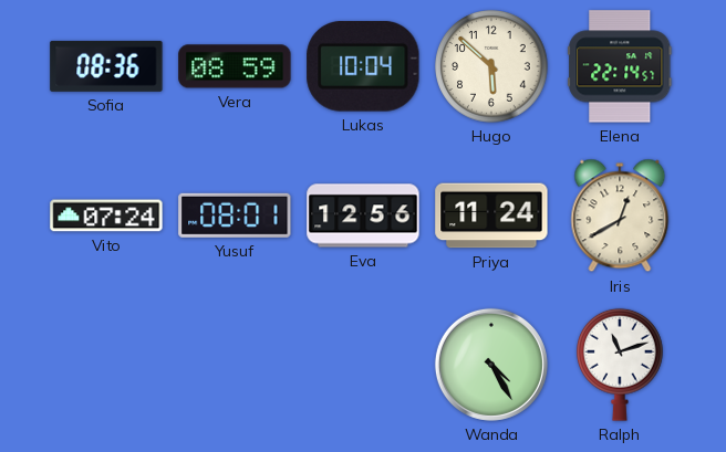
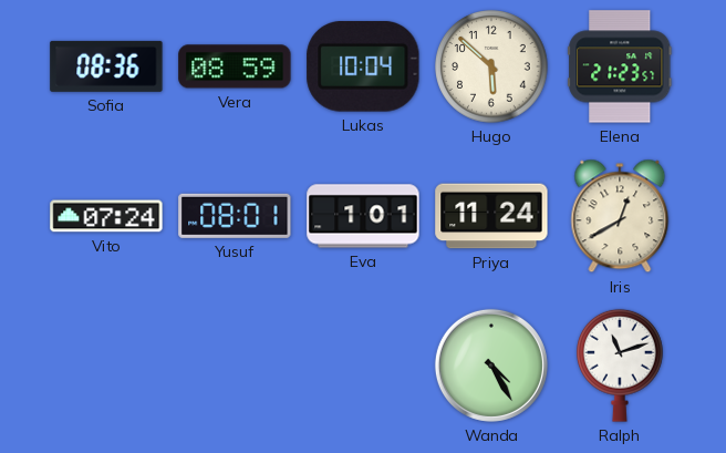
Elena: 22:14 -> 21:23 (620, 66)
Eva: 12:56 -> 1:01 (363, 216)
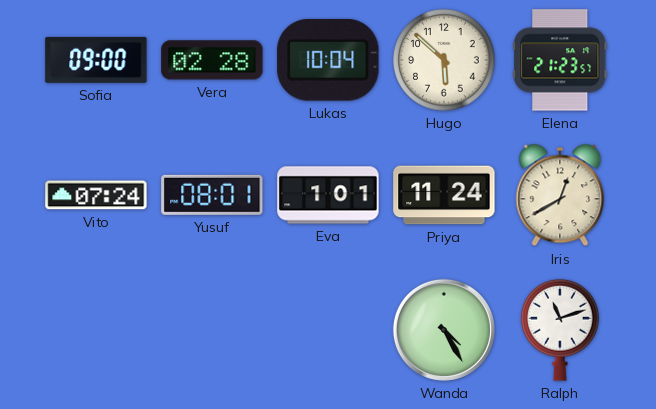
Sofia: 08:36 -> 09:00 (96, 60)
Vera: 08:59 -> 02:28 (212, 60)
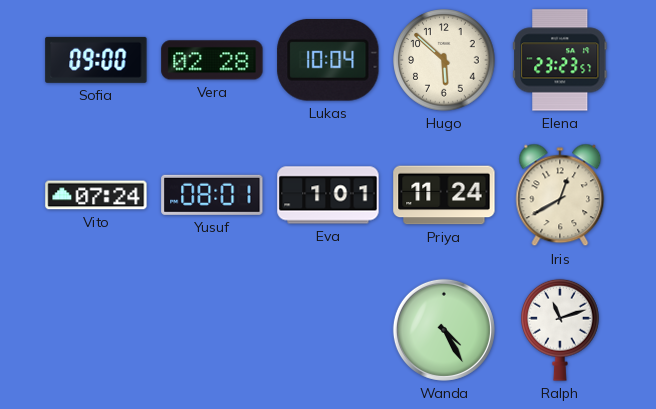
Elena: 21:23 -> 23:23 (560, 60)
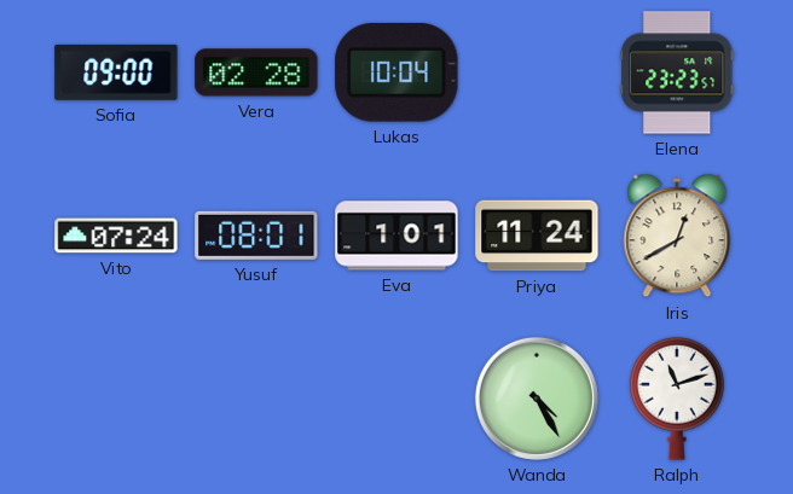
Hugo: 5:52 -> none (444, 60)
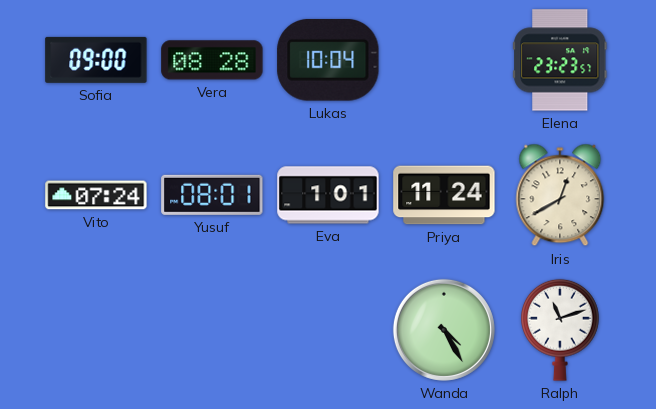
Vera: 02:28 -> 08:28 (212, 60)
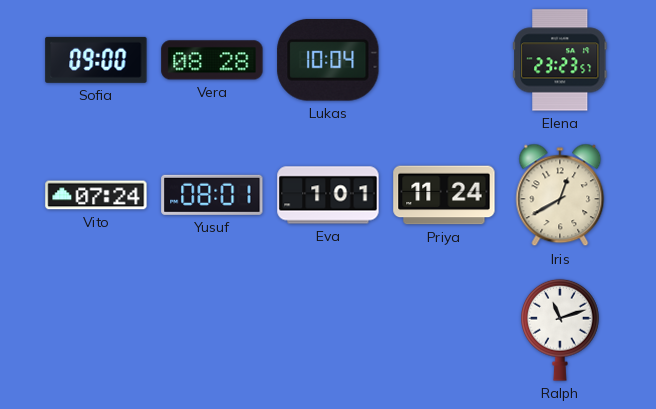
Wanda: 4:25 -> none (444, 330)
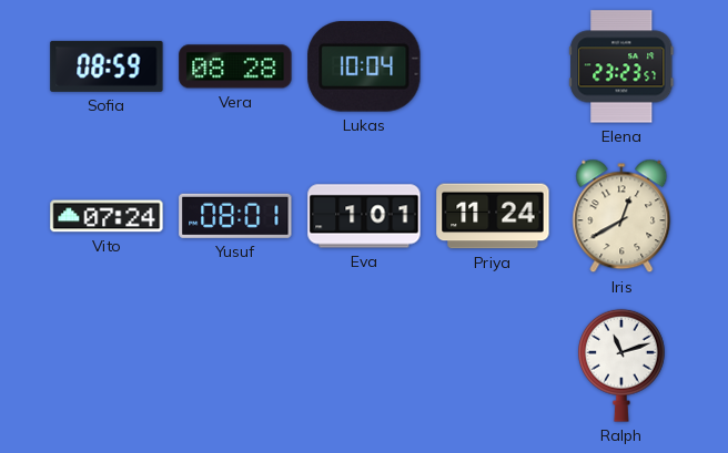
Sofia: 09:00 -> 08:59 (107, 66)
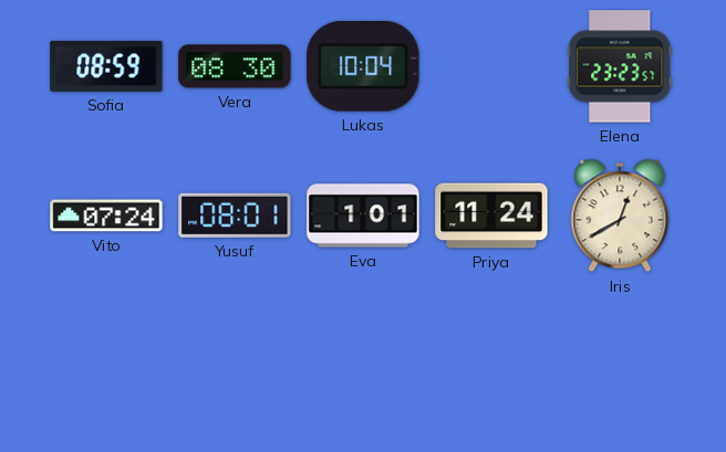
Vera: 08:28 -> 08:30 (235, 66)
Ralph: 11:12 -> none (623, 366)
